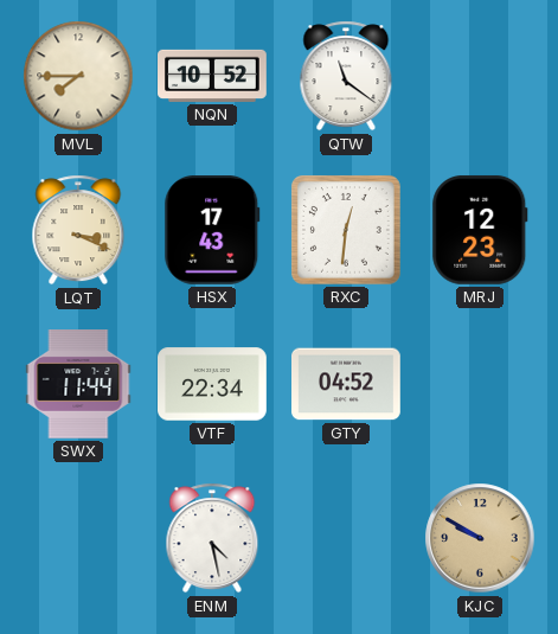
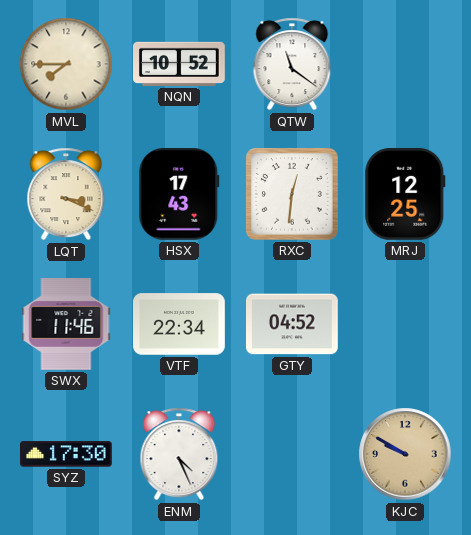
MRJ: 12:23 -> 12:25 (405, 194)
SWX: 11:44 -> 11:46 (66, 325)
SYZ: none -> 17:30 (67, 454)
ENM: 4:28 -> 4:26 (179, 454)
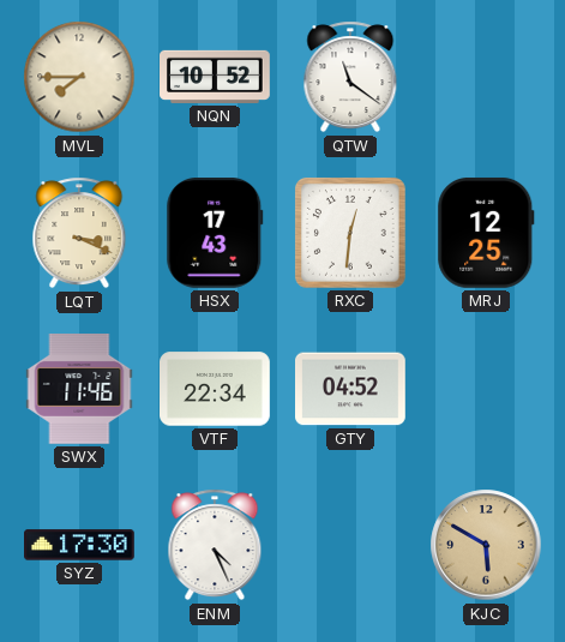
KJC: 9:50 -> 5:50 (486, 545)
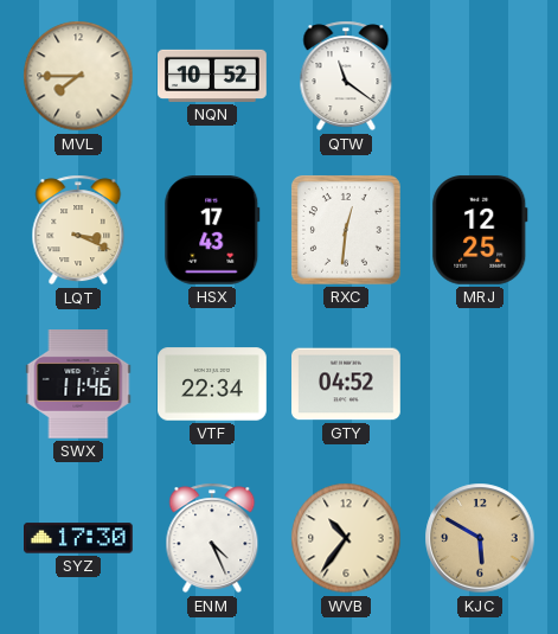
WVB: none -> 10:36 (346, 538)
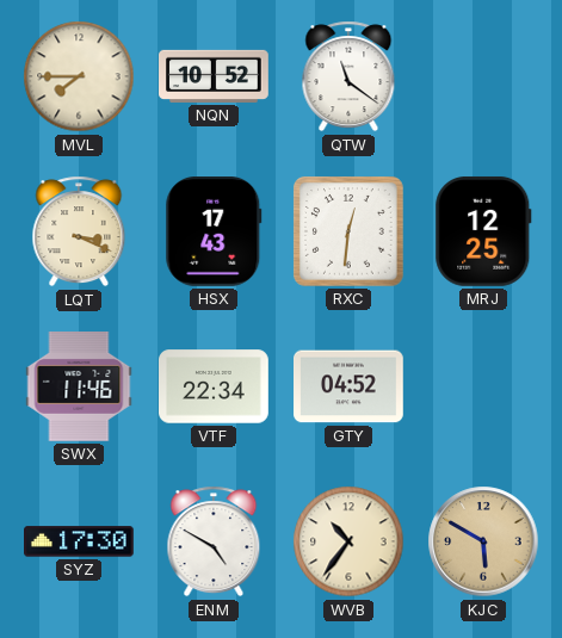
ENM: 4:26 -> 4:50 (214, 541)
